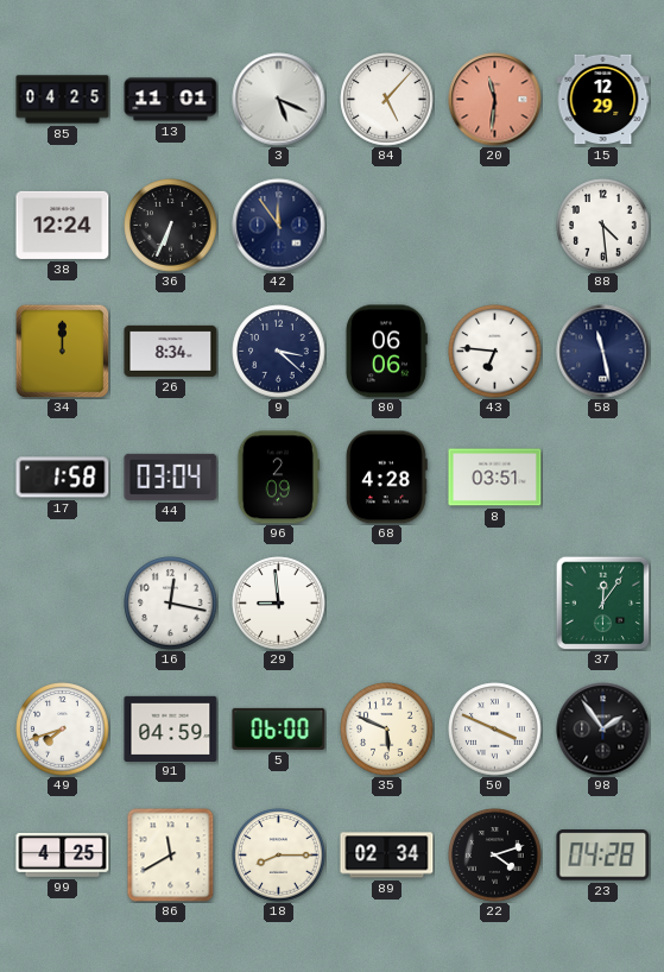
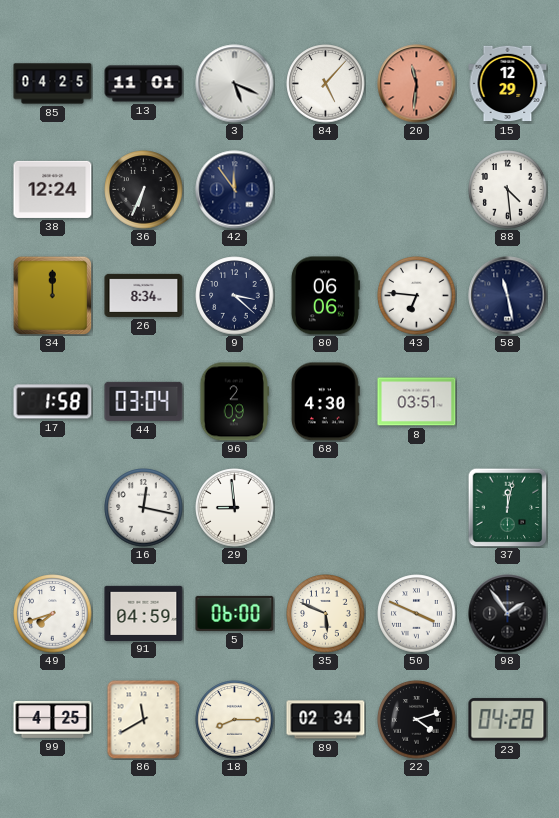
68: 4:28 -> 4:30 (325, 402)
37: 12:06 -> 12:02 (507, 507)
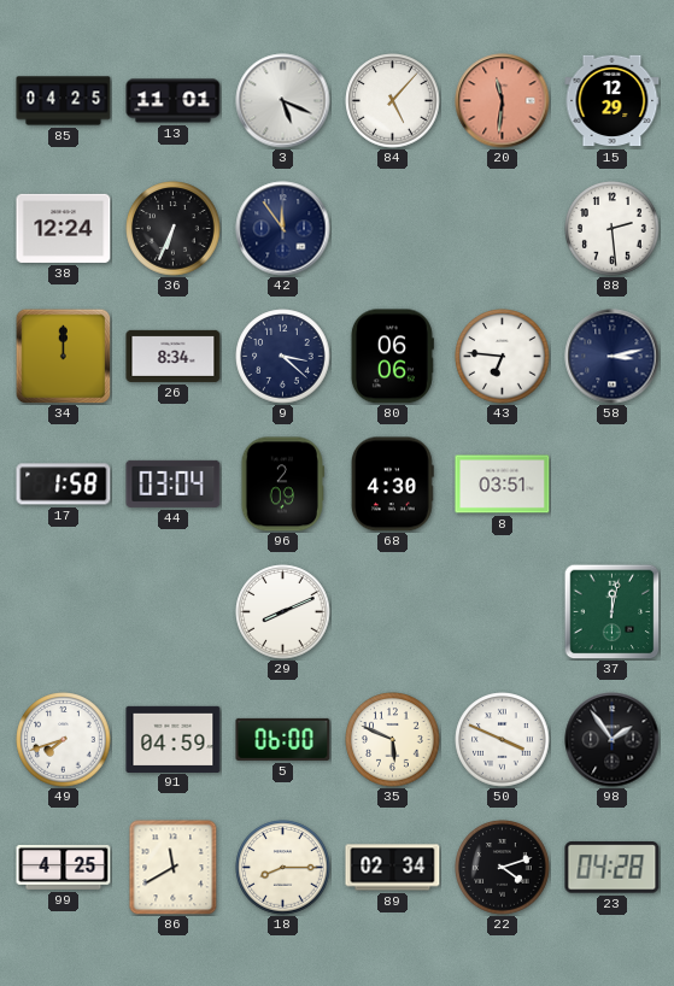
88: 4:29 -> 2:29 (613, 229)
58: 11:28 -> 3:13 (613, 357)
16: 12:17 -> none (144, 508)
29: 8:59 -> 8:11 (283, 612)
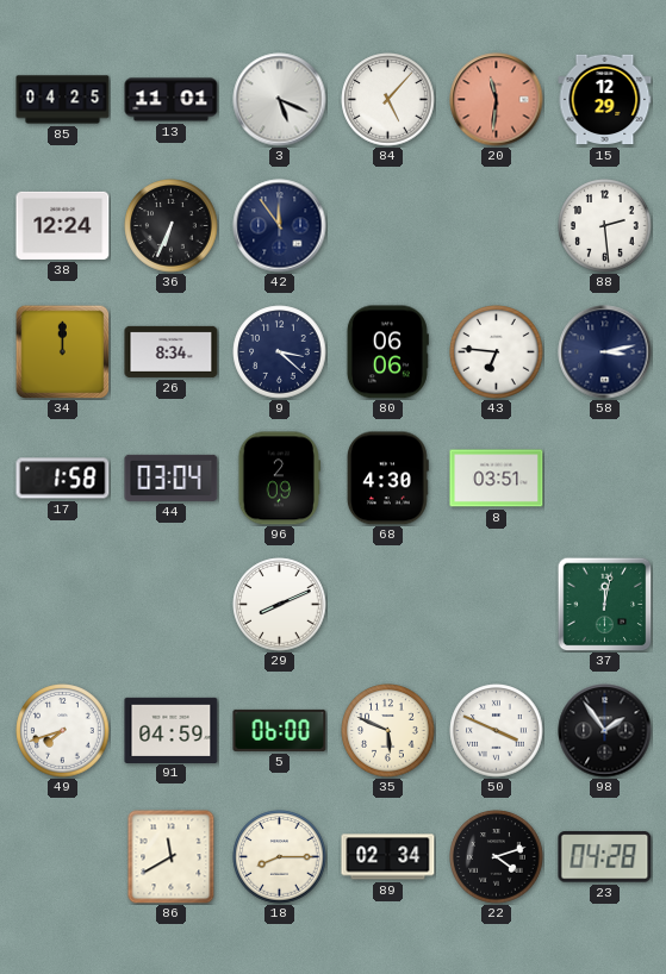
99: 4:25 -> none (64, 867)
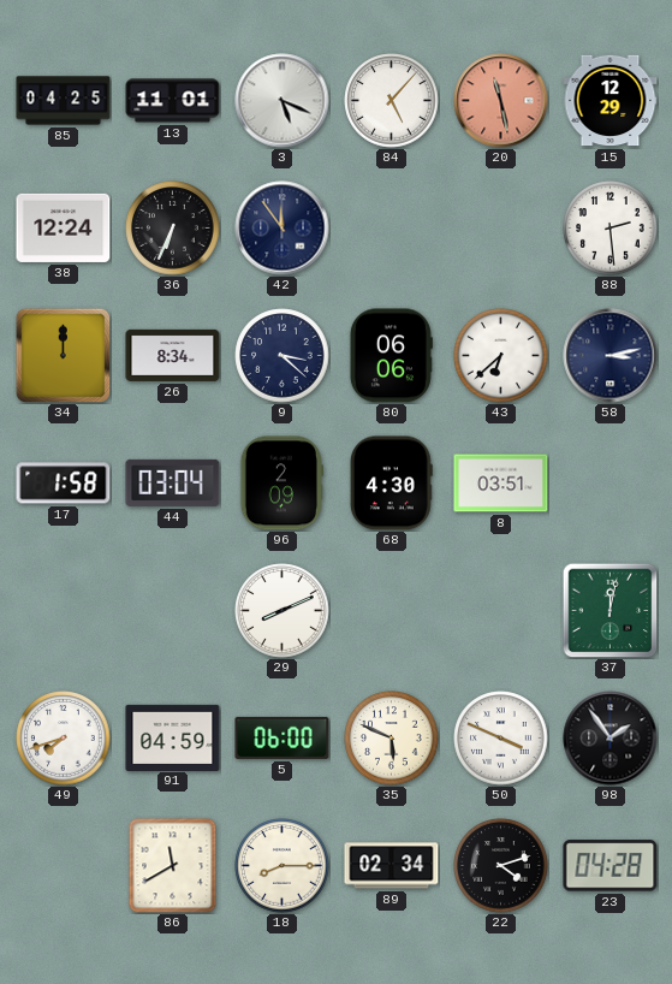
20: 11:31 -> 11:28 (501, 101)
43: 6:46 -> 6:38 (501, 356)
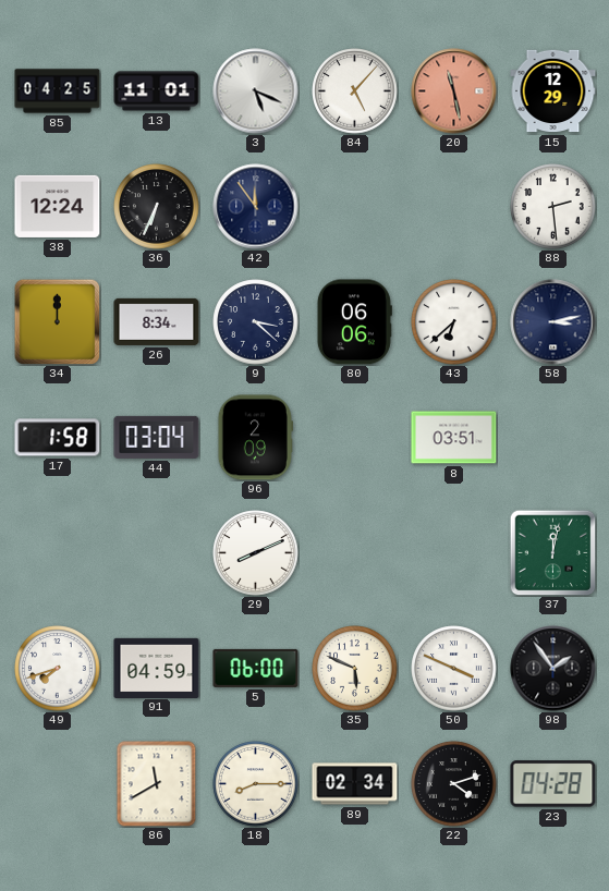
68: 4:30 -> none (391, 484)
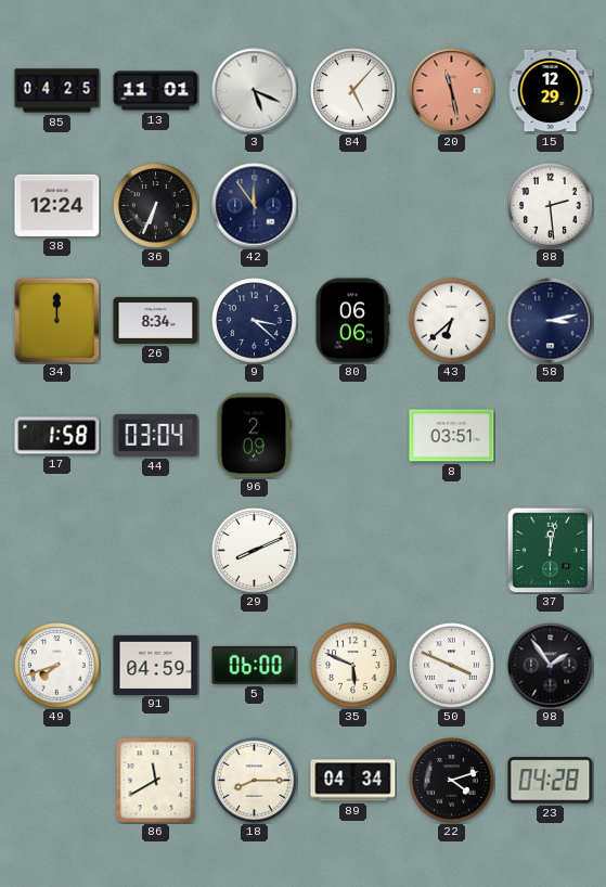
89: 02:34 -> 04:34 (353, 781)
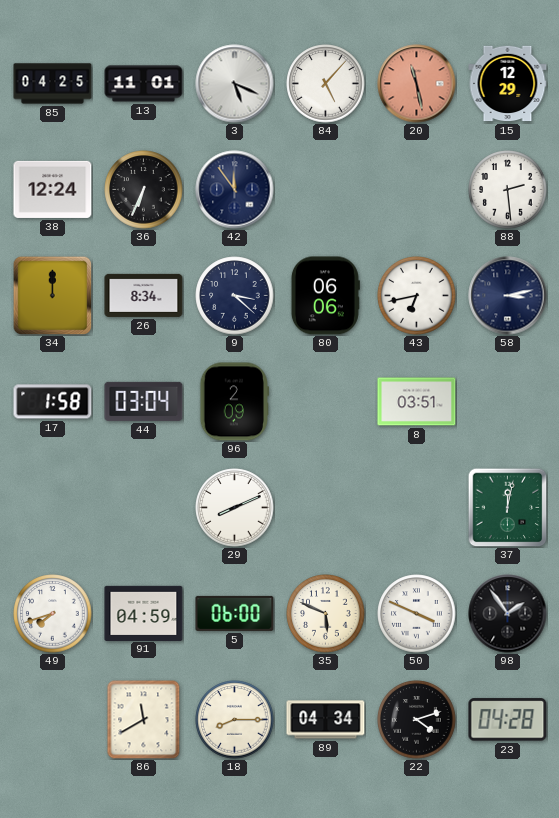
43: 6:38 -> 6:43 (417, 296)
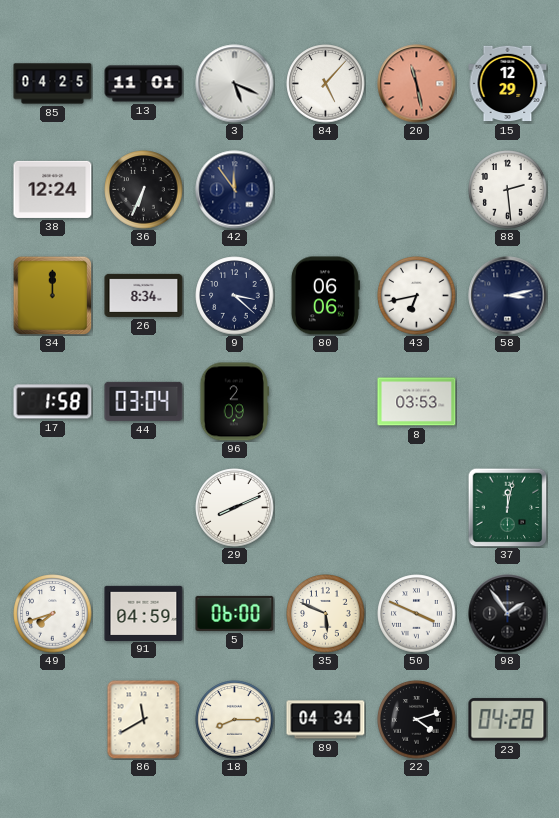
8: 03:51 -> 03:53 (417, 402)
